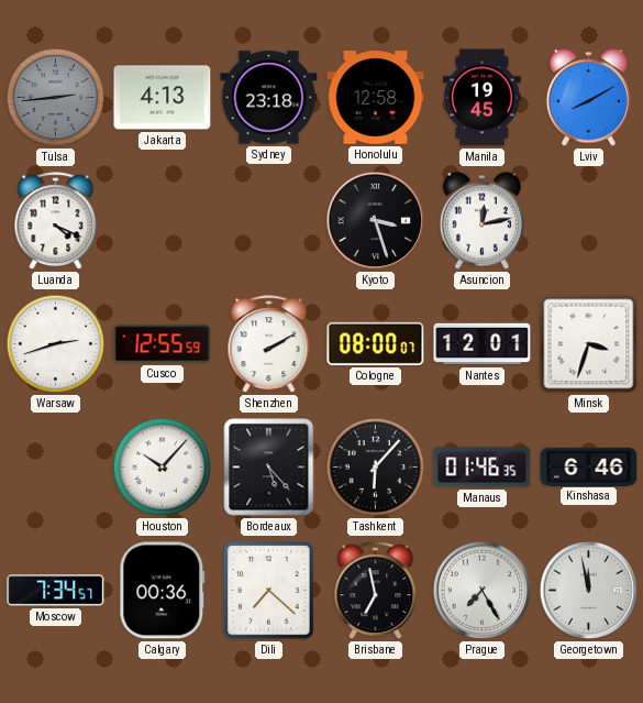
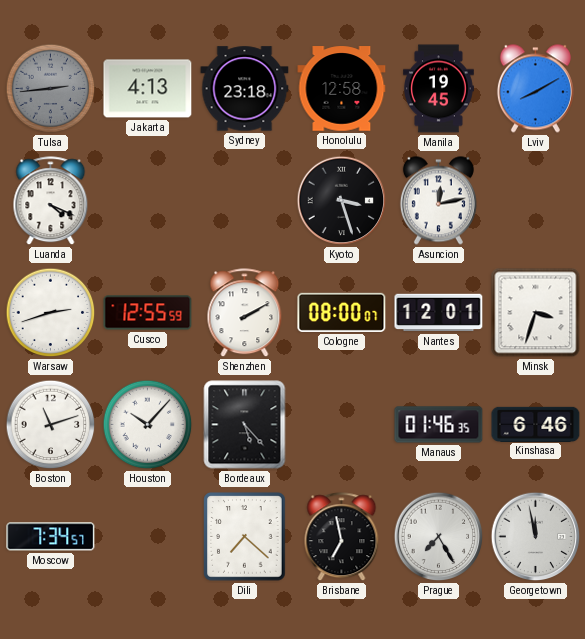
Boston: none -> 11:12 (51, 425)
Tashkent: 6:07 -> none (376, 468)
Calgary: 00:36 -> none (163, 591)
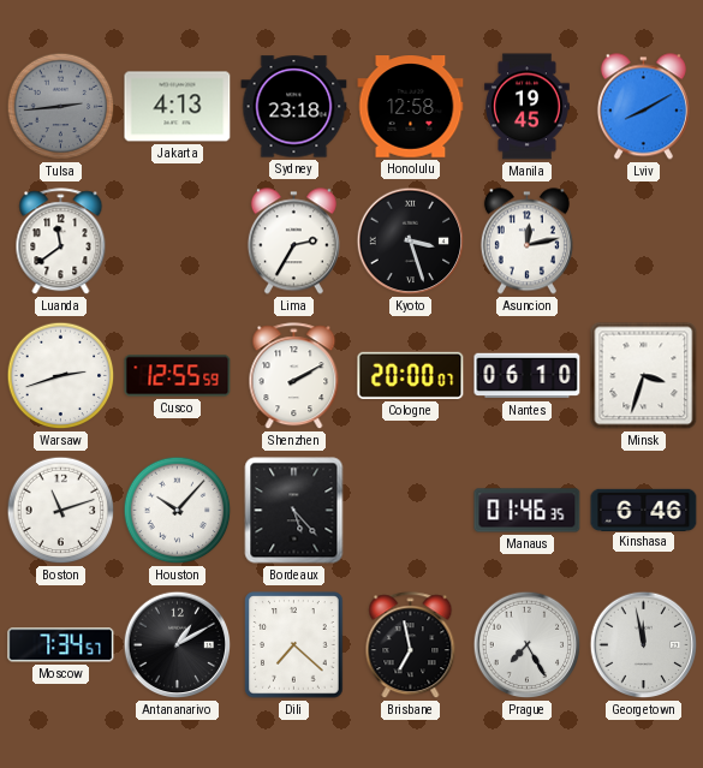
Luanda: 4:19 -> 11:39 (61, 242)
Lima: none -> 2:35 (293, 242)
Cologne: 08:00 -> 20:00 (411, 375)
Nantes: 12:01 -> 06:10 (528, 376)
Antananarivo: none -> 1:10 (178, 645)
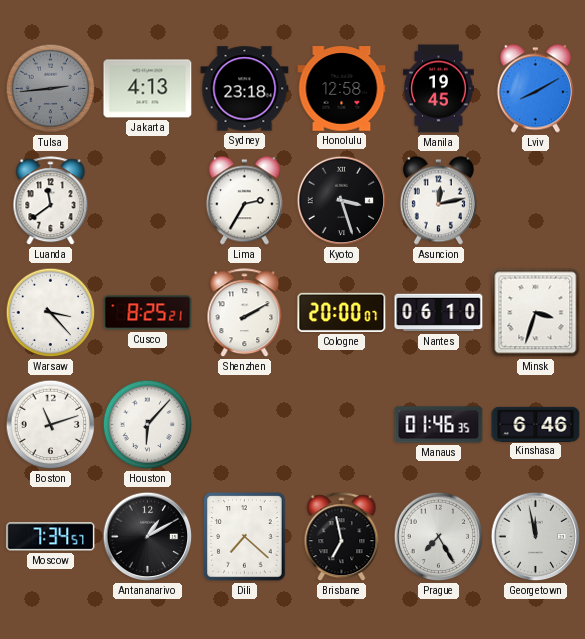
Warsaw: 2:42 -> 3:23 (51, 313)
Cusco: 12:55 -> 8:25 (148, 313)
Houston: 10:07 -> 6:07 (148, 425)
Bordeaux: 5:23 -> none (294, 511)
